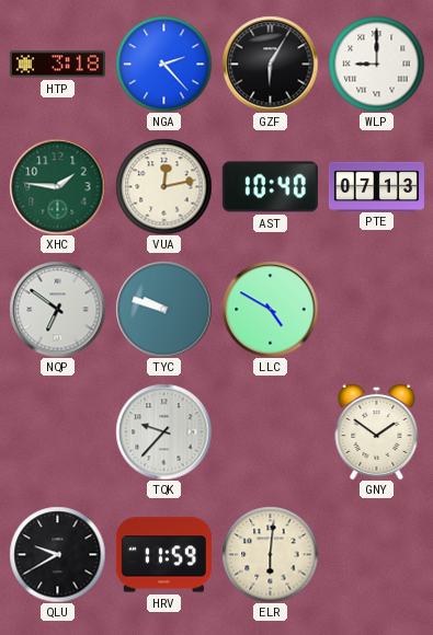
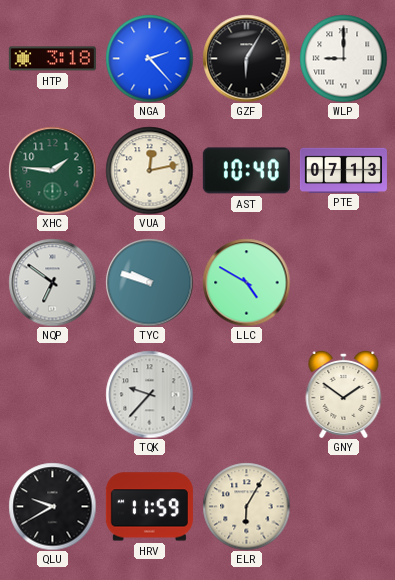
ELR: 6:01 -> 6:05 (246, 506)
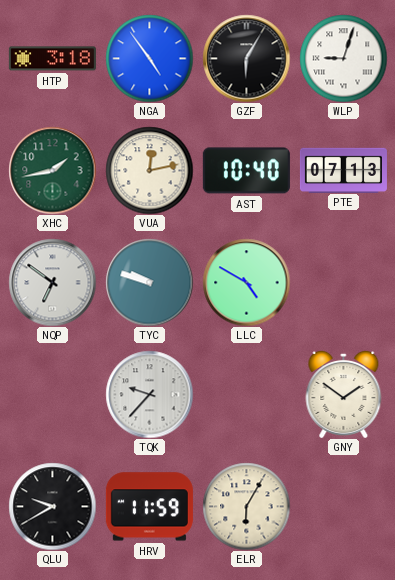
NGA: 2:23 -> 4:54 (149, 58)
WLP: 9:00 -> 9:03 (343, 58)
XHC: 1:46 -> 1:43 (52, 170)
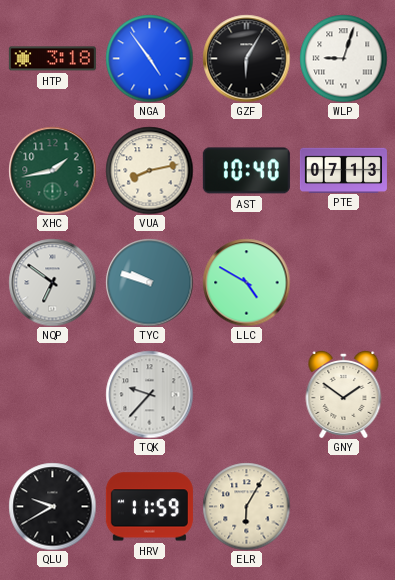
VUA: 12:13 -> 8:13 (149, 170)
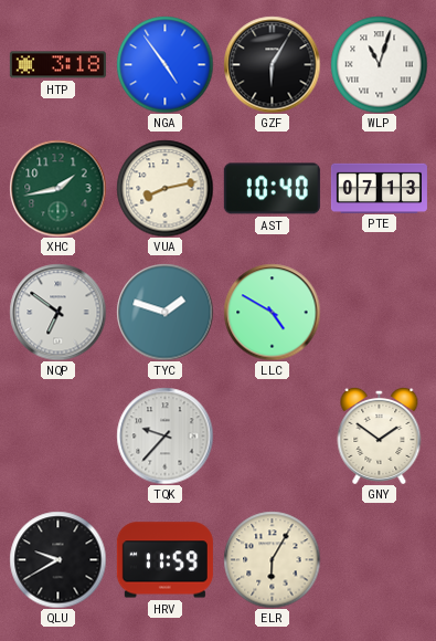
WLP: 9:03 -> 11:03 (379, 64)
TYC: 9:48 -> 1:48 (164, 312)
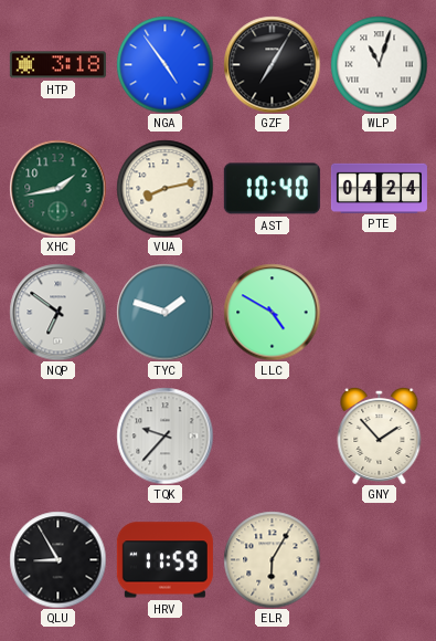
GZF: 6:05 -> 7:05 (272, 64)
PTE: 07:13 -> 04:24 (379, 188)
GNY: 1:51 -> 1:53 (380, 435)
QLU: 9:40 -> 8:55 (57, 559)
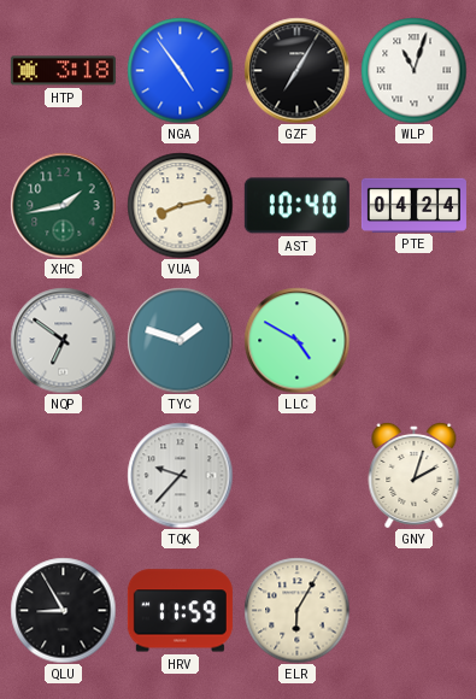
GNY: 1:53 -> 2:03 (415, 475)
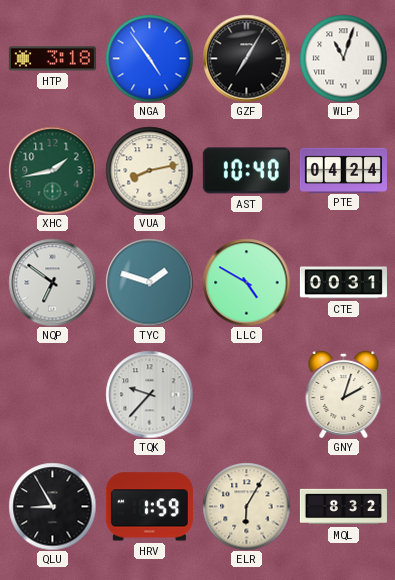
CTE: none -> 00:31 (343, 283)
HRV: 11:59 -> 1:59 (149, 507)
MQL: none -> 8:32 (343, 507)
